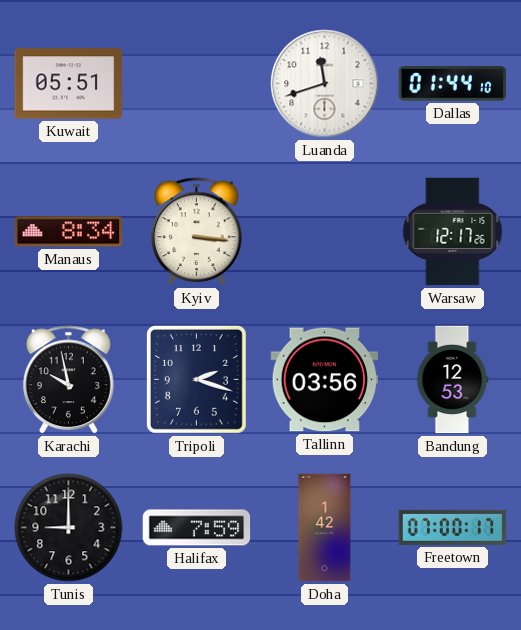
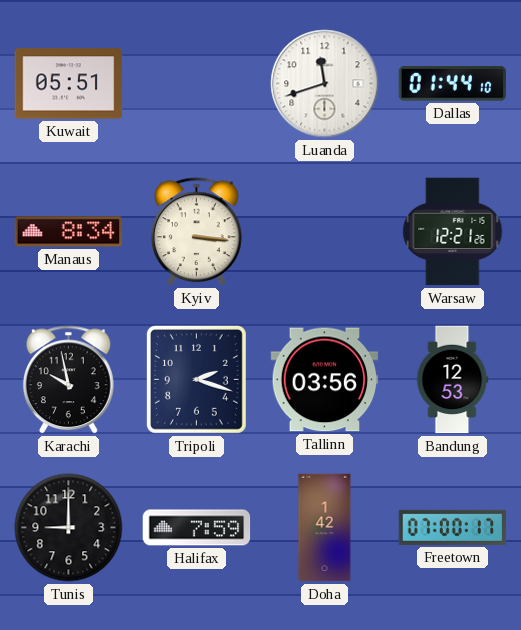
Warsaw: 12:17 -> 12:21 (453, 232)
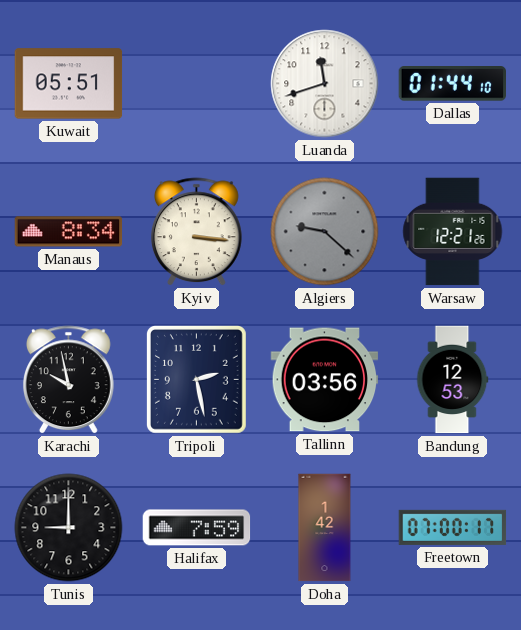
Algiers: none -> 9:22 (325, 232)
Tripoli: 2:18 -> 2:28 (196, 380)
